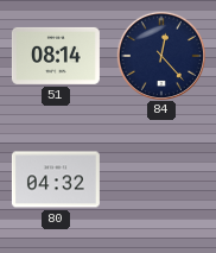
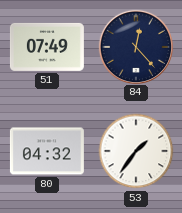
51: 08:14 -> 07:49 (47, 47)
53: none -> 1:36 (136, 151)
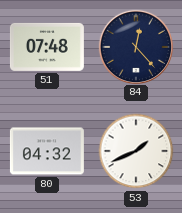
51: 07:49 -> 07:48 (47, 47)
53: 1:36 -> 1:41 (136, 151)
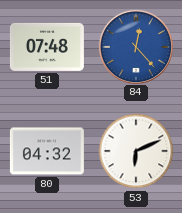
84 dial: navy -> blue (135, 46)
53: 1:41 -> 6:11 (136, 151)
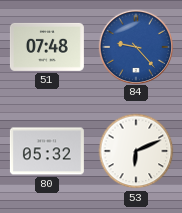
84: 12:23 -> 9:23 (135, 46)
80: 04:32 -> 05:32 (47, 151)
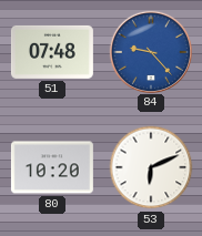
80: 05:32 -> 10:20 (52, 167)
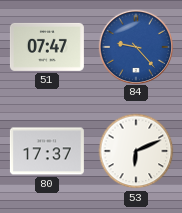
51: 07:48 -> 07:47 (47, 47)
80: 10:20 -> 17:37 (47, 151)
